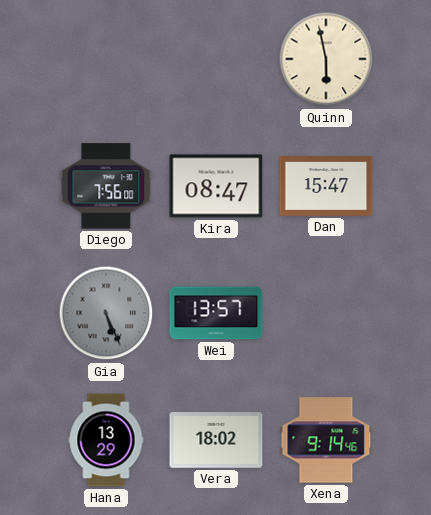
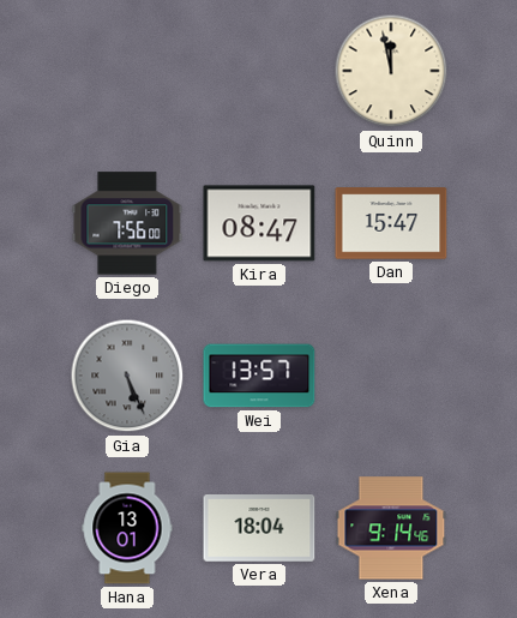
Quinn: 5:58 -> 11:58 (391, 71)
Hana: 13:29 -> 13:01 (127, 528)
Vera: 18:02 -> 18:04 (259, 529)
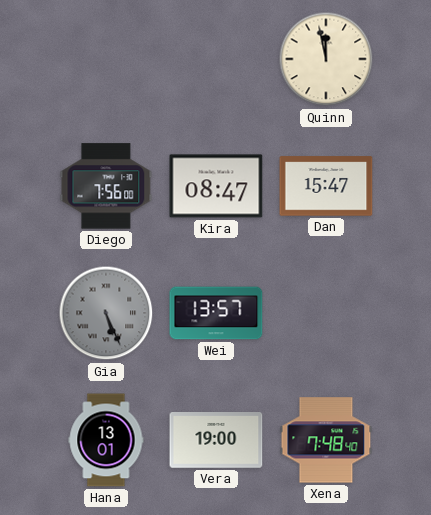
Vera: 18:04 -> 19:00 (216, 441)
Xena: 9:14 -> 7:48 (326, 440)
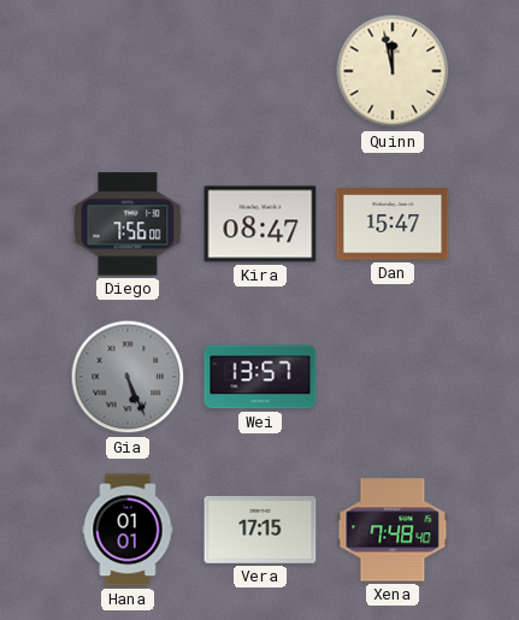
Hana: 13:01 -> 01:01 (128, 530)
Vera: 19:00 -> 17:15 (260, 531)
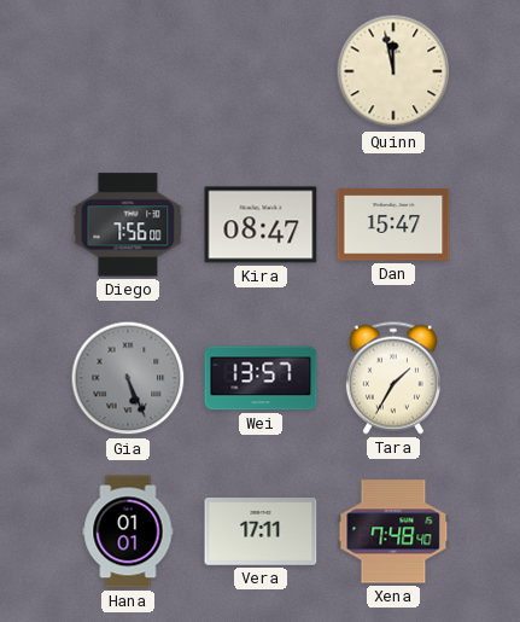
Tara: none -> 1:35 (393, 378)
Vera: 17:15 -> 17:11 (261, 533)
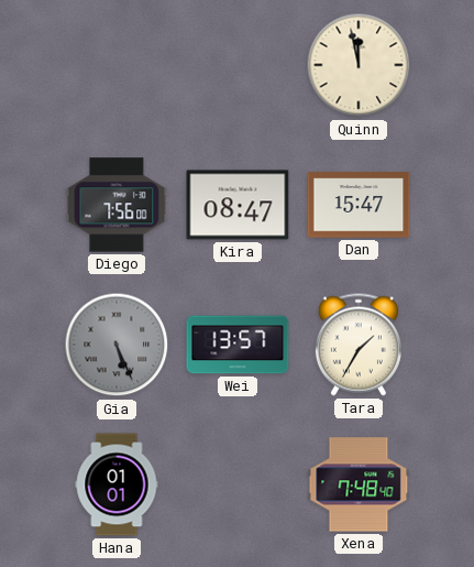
Vera: 17:11 -> none (261, 533)
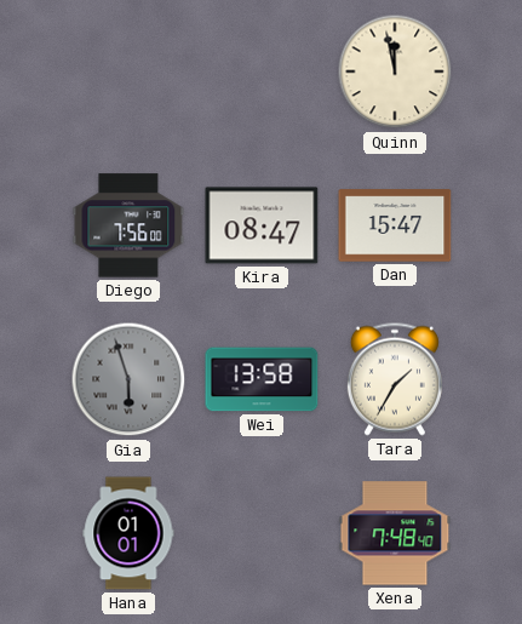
Gia: 5:26 -> 5:57 (128, 379)
Wei: 13:57 -> 13:58 (262, 379)
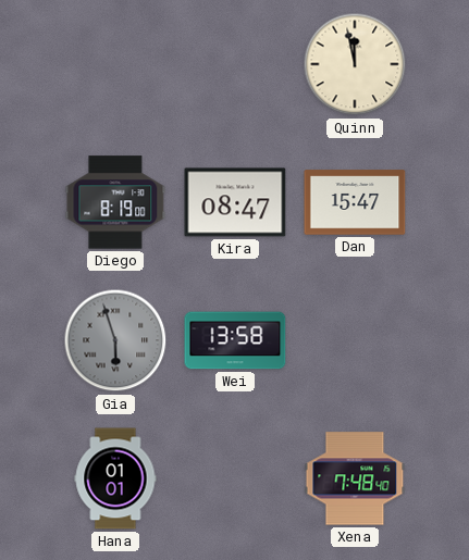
Diego: 7:56 -> 8:19 (115, 202)
Tara: 1:35 -> none (395, 379)
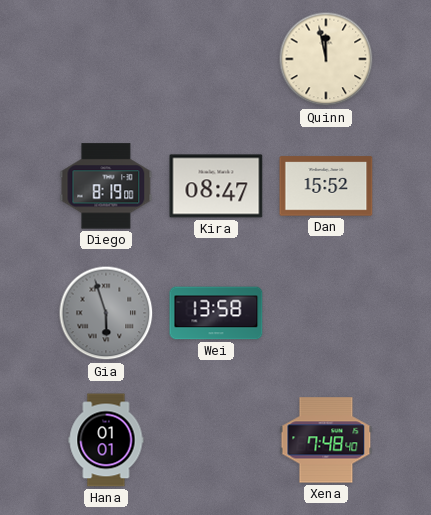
Dan: 15:47 -> 15:52 (326, 186)
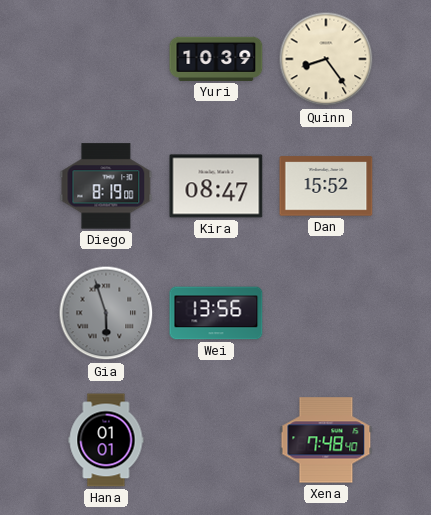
Yuri: none -> 10:39 (216, 59)
Quinn: 11:58 -> 8:24 (326, 59)
Wei: 13:58 -> 13:56 (216, 313)
